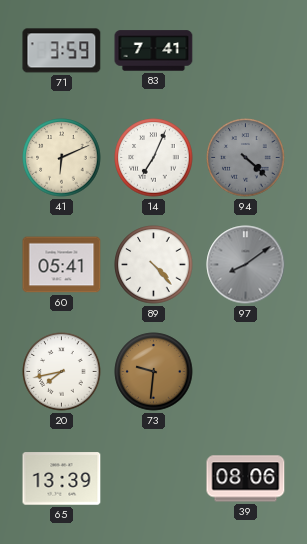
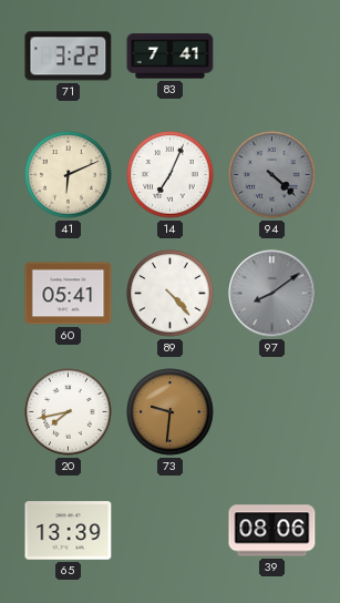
71: 3:59 -> 3:22 (69, 57)
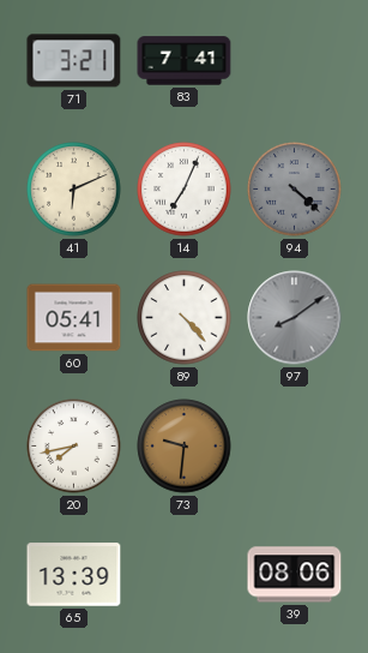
71: 3:22 -> 3:21 (74, 61)
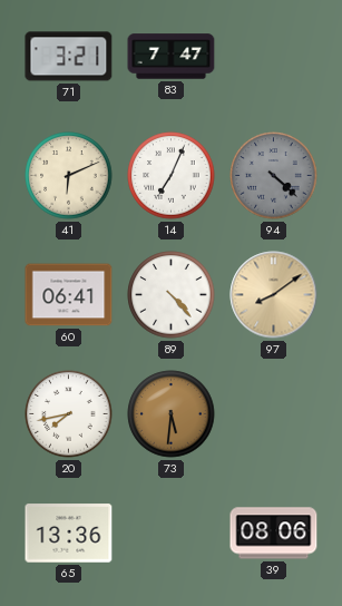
83: 7:41 -> 7:47 (172, 57)
60: 05:41 -> 06:41 (69, 295)
97 dial: grey -> champagne (274, 295)
73: 9:31 -> 5:31 (172, 414)
65: 13:39 -> 13:36 (69, 534)
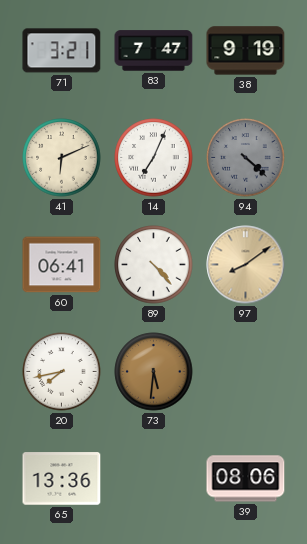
38: none -> 9:19 (246, 51)
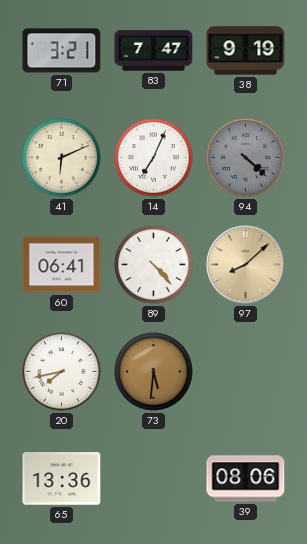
97: 8:09 -> 8:08 (246, 265)
